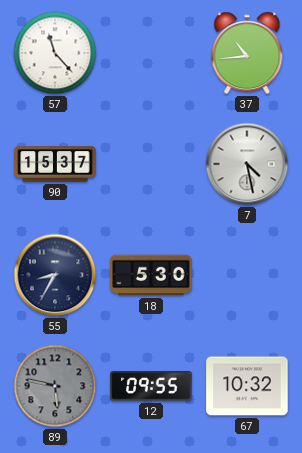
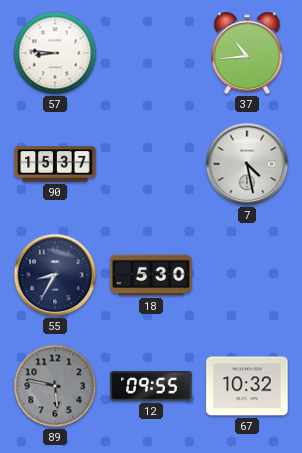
57: 11:23 -> 8:46 (55, 53)
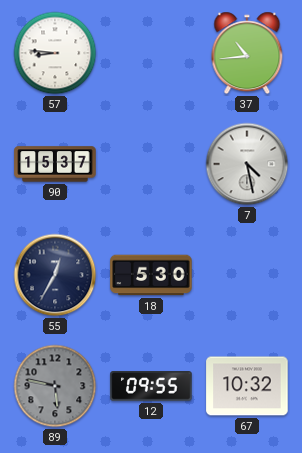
55: 8:35 -> 12:35 (55, 275)
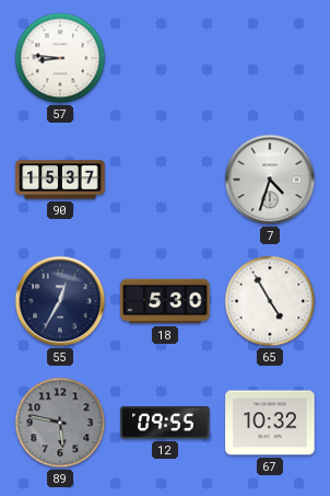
37: 10:44 -> none (247, 53)
7: 4:28 -> 4:33 (270, 180)
65: none -> 4:55 (270, 301)
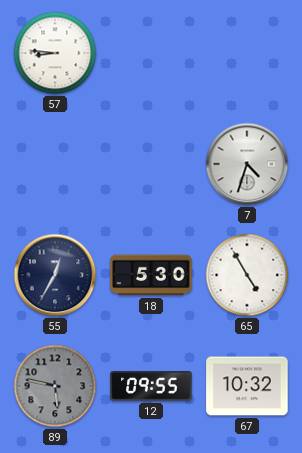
90: 15:37 -> none (60, 180)
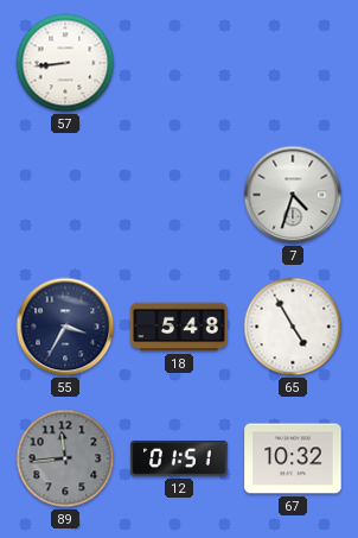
57: 8:46 -> 8:44 (65, 63)
55: 12:35 -> 3:35 (65, 327)
18: 5:30 -> 5:48 (179, 327)
89: 5:47 -> 11:44 (65, 458)
12: 09:55 -> 01:51 (179, 458)
